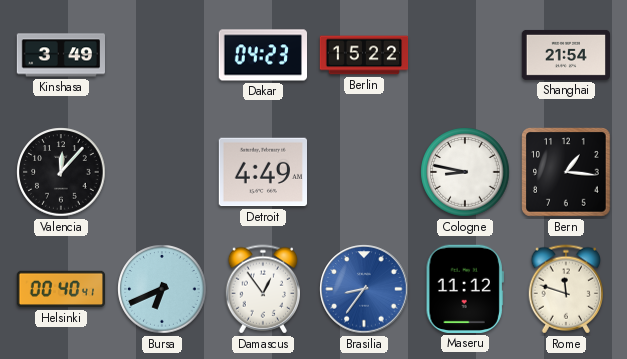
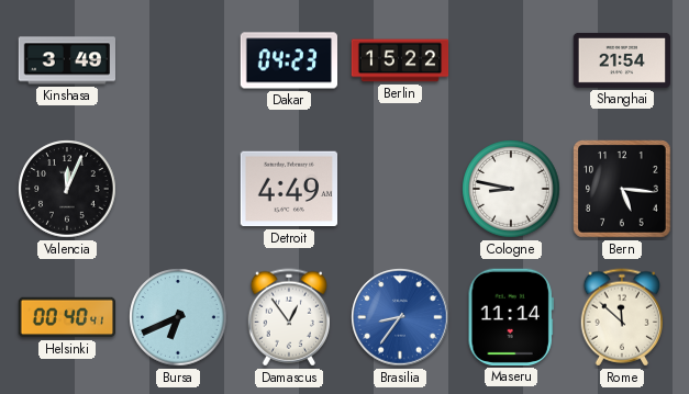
Valencia: 12:07 -> 12:04 (67, 189)
Bern: 1:16 -> 5:16 (622, 189)
Maseru: 11:12 -> 11:14 (511, 317)
Rome: 11:48 -> 11:52 (621, 317)
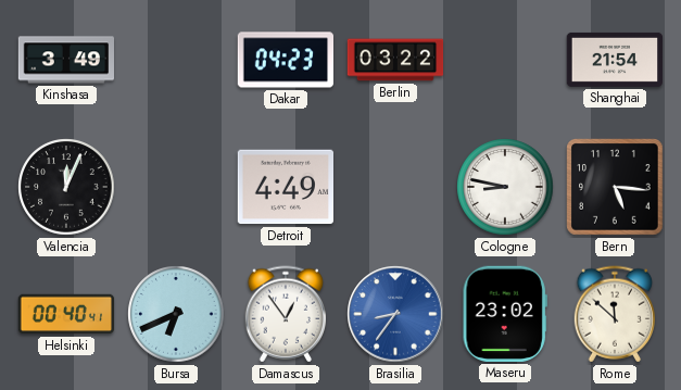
Berlin: 15:22 -> 03:22 (395, 60)
Maseru: 11:14 -> 23:02 (505, 314)
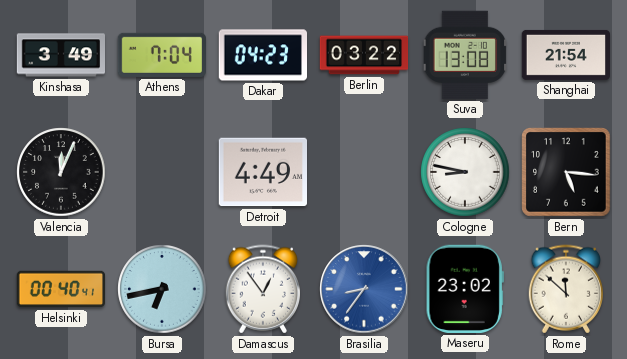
Athens: none -> 7:04 (161, 55)
Suva: none -> 13:08 (465, 55)
Bursa: 6:41 -> 6:43 (162, 289)
